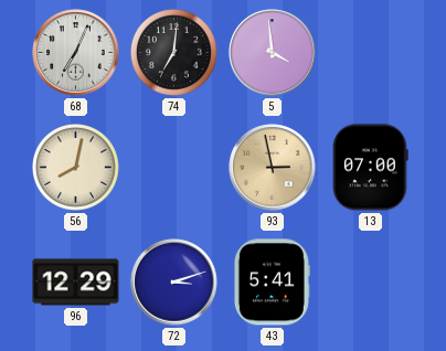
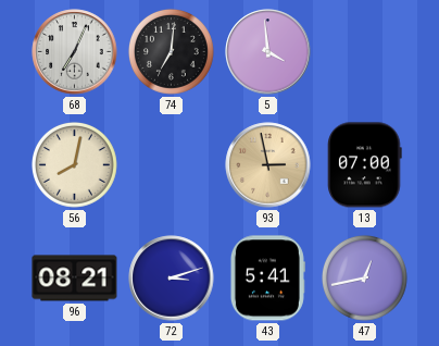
96: 12:29 -> 08:21 (75, 279)
47: none -> 12:43 (364, 277)
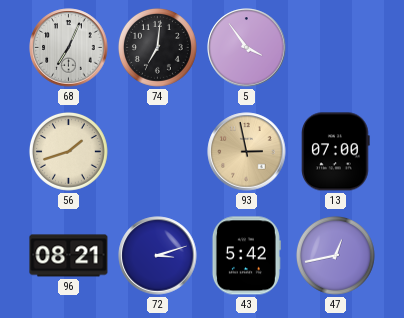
5: 3:59 -> 3:54 (247, 48)
56: 8:02 -> 1:42 (68, 151)
43: 5:41 -> 5:42 (246, 256)
